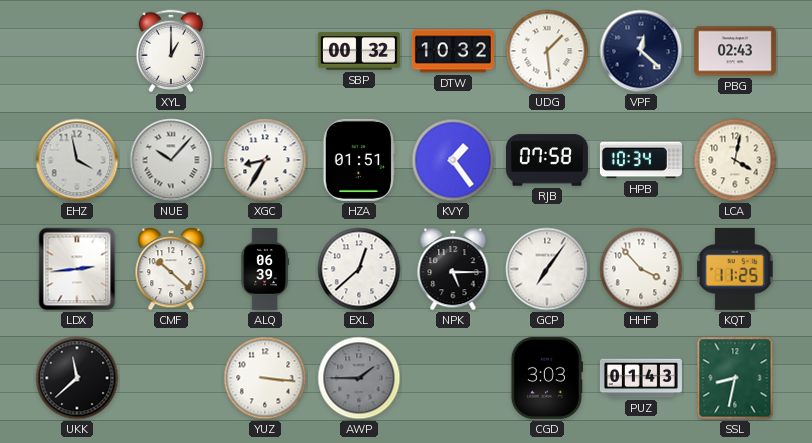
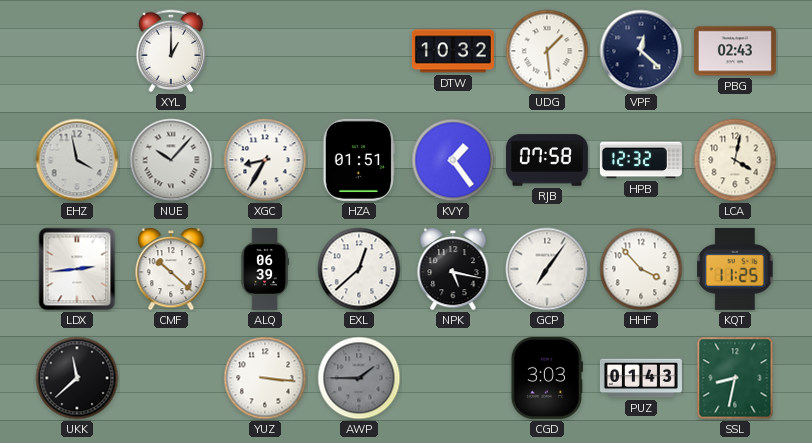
SBP: 00:32 -> none (359, 51)
HPB: 10:34 -> 12:32 (641, 160)
NPK: 5:15 -> 5:17 (453, 269)
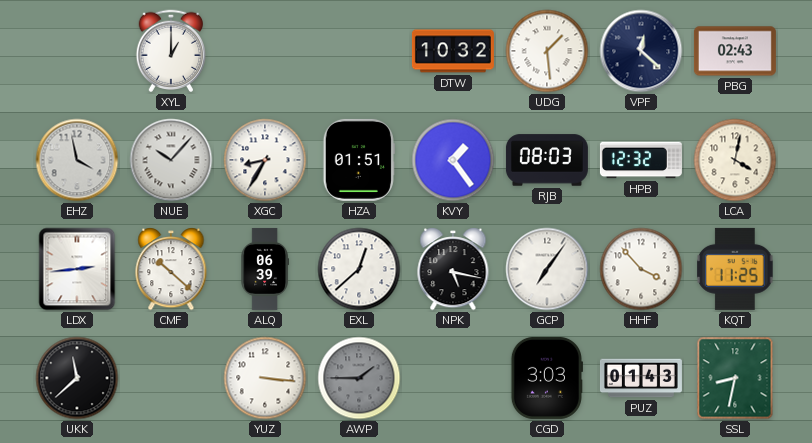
RJB: 07:58 -> 08:03 (547, 160)
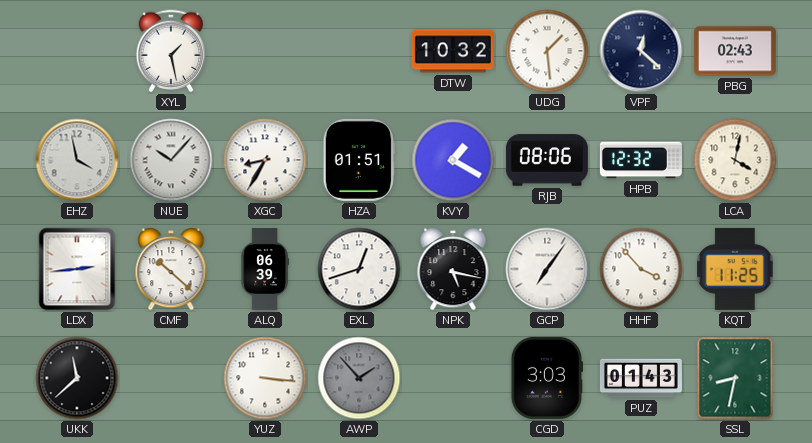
XYL: 1:00 -> 1:28 (171, 51)
KVY: 1:24 -> 1:20 (453, 160)
RJB: 08:03 -> 08:06 (547, 160)
EXL: 12:38 -> 12:42 (359, 269)
AWP: 1:45 -> 1:53 (359, 378)
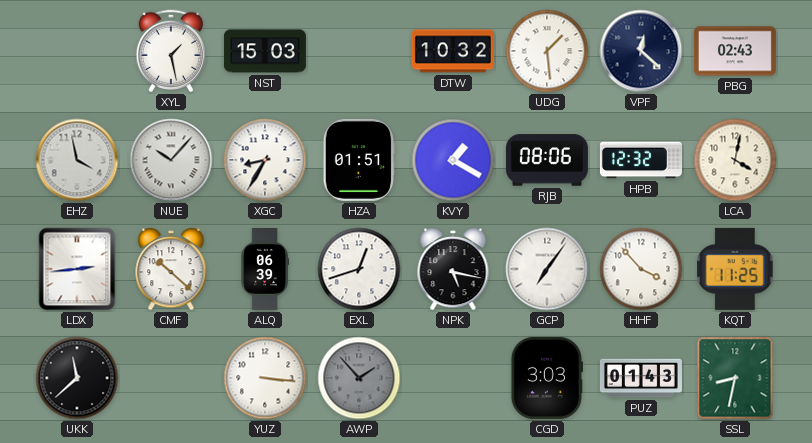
NST: none -> 15:03 (265, 51)
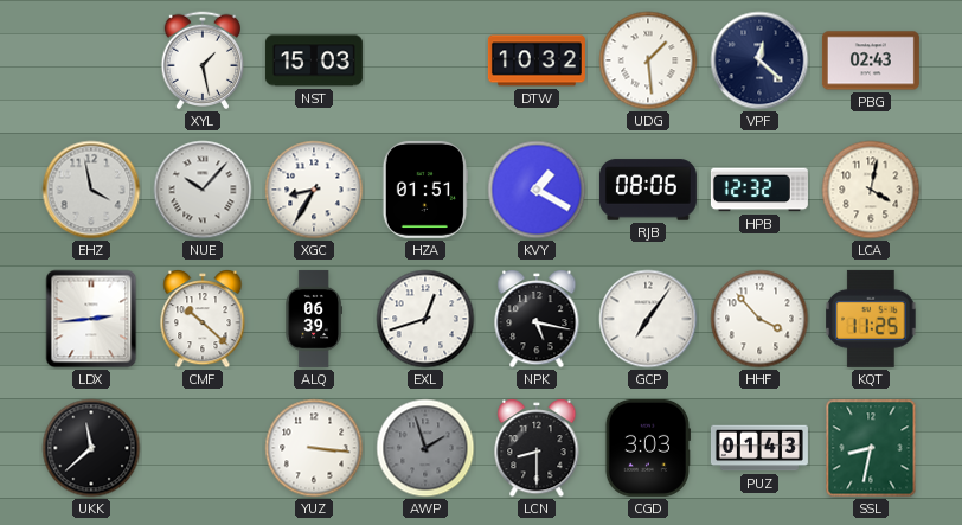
AWP: 1:53 -> 1:57 (425, 448)
LCN: none -> 8:30 (537, 448)
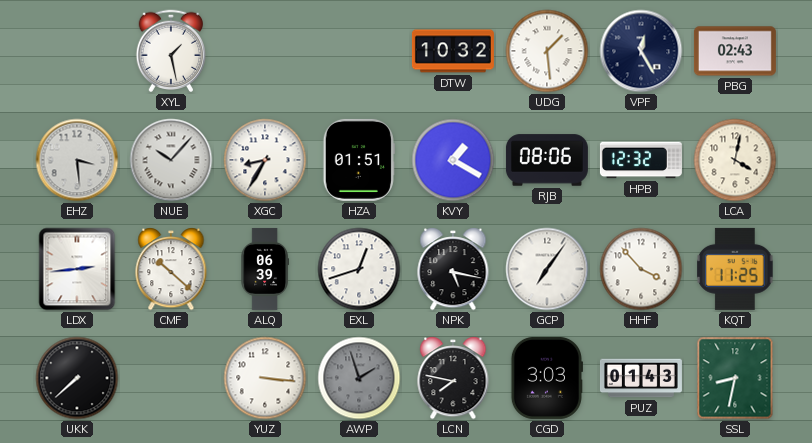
NST: 15:03 -> none (314, 60)
VPF: 12:22 -> 12:25 (641, 51)
EHZ: 3:58 -> 3:29 (77, 160)
UKK: 11:38 -> 7:38 (77, 378)
LCN: 8:30 -> 7:47 (453, 378)
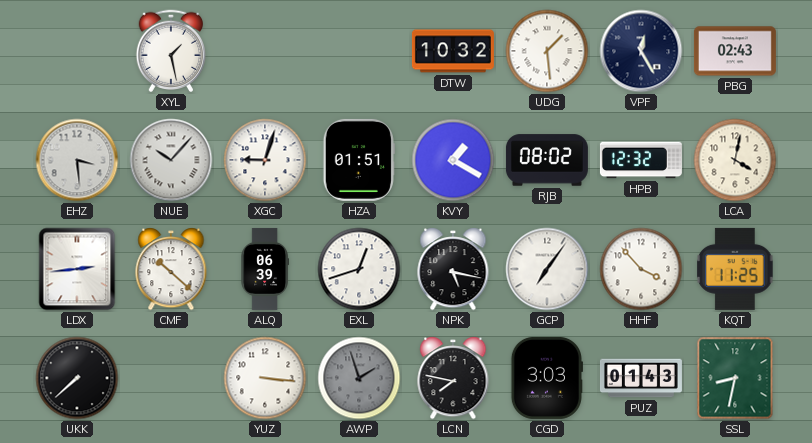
XGC: 8:35 -> 9:03 (265, 160)
RJB: 08:06 -> 08:02 (547, 160)
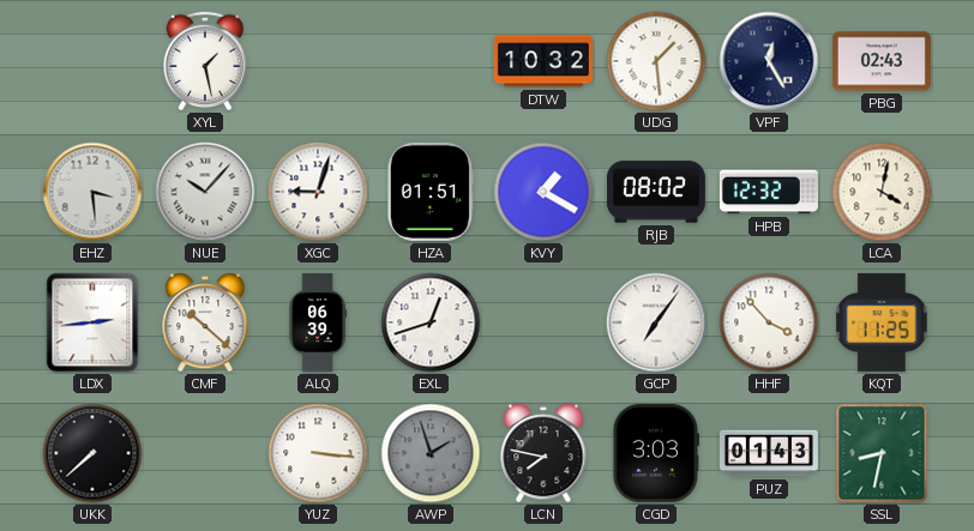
NPK: 5:17 -> none (453, 269)
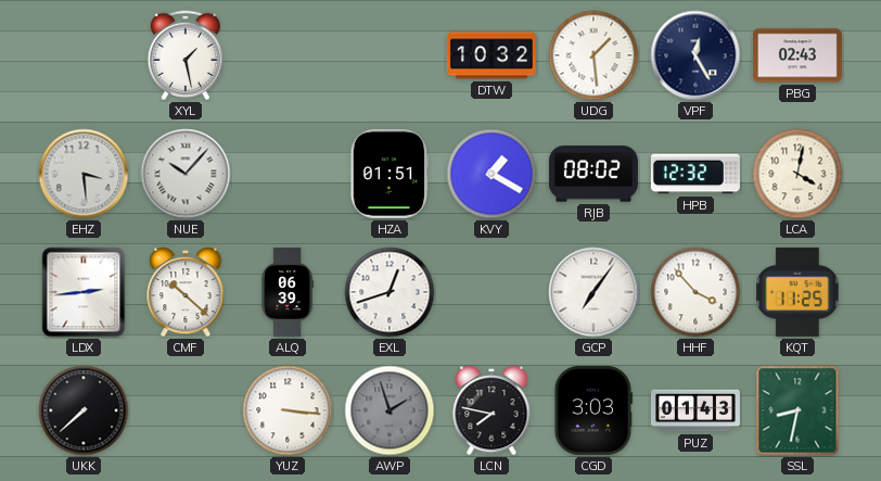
XGC: 9:03 -> none (318, 192)
